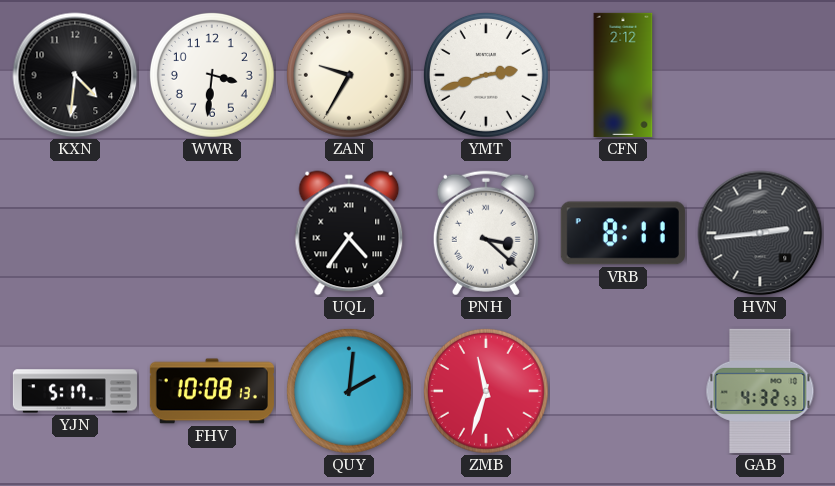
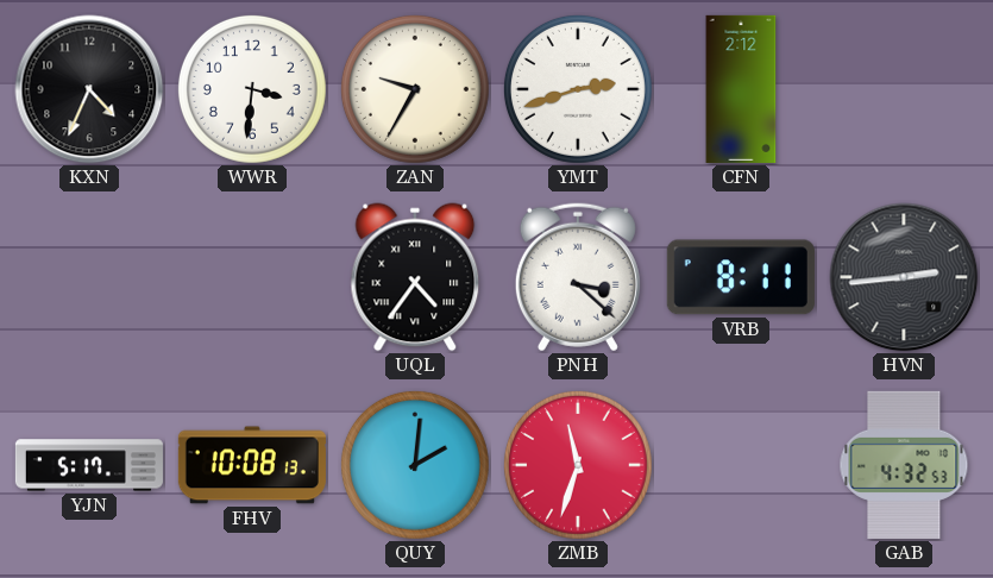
KXN: 4:31 -> 4:34 (89, 89)
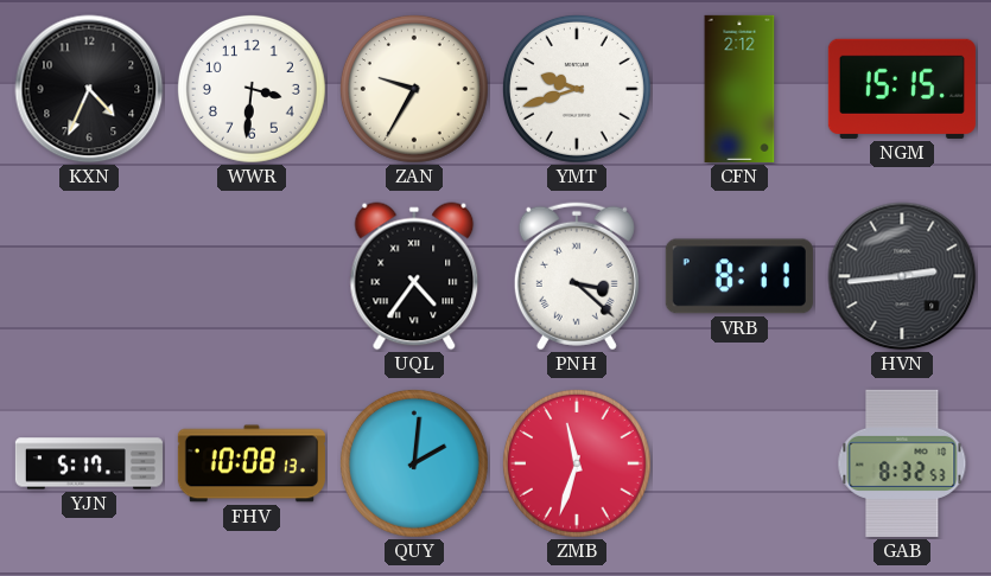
YMT: 2:42 -> 9:42 (577, 89)
NGM: none -> 15:15 (902, 89)
GAB: 4:32 -> 8:32 (902, 463)
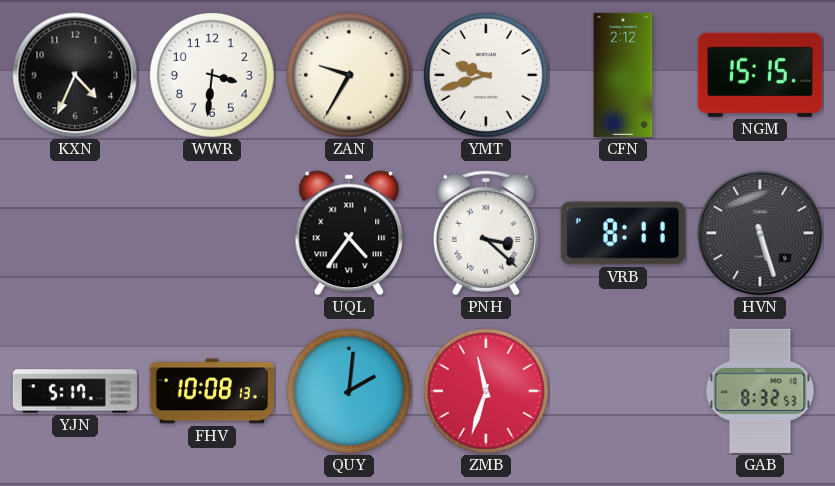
HVN: 2:44 -> 5:27 (760, 233)
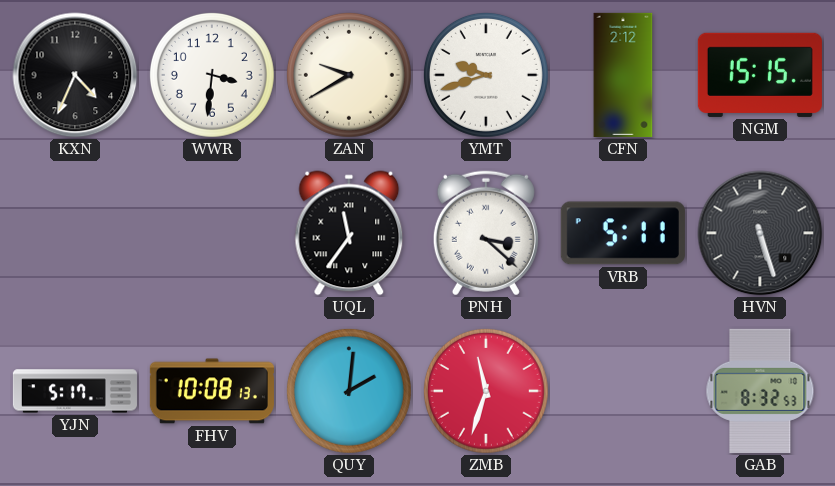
ZAN: 9:35 -> 9:40 (349, 75)
UQL: 4:36 -> 11:36 (349, 233)
VRB: 8:11 -> 5:11 (623, 233)
